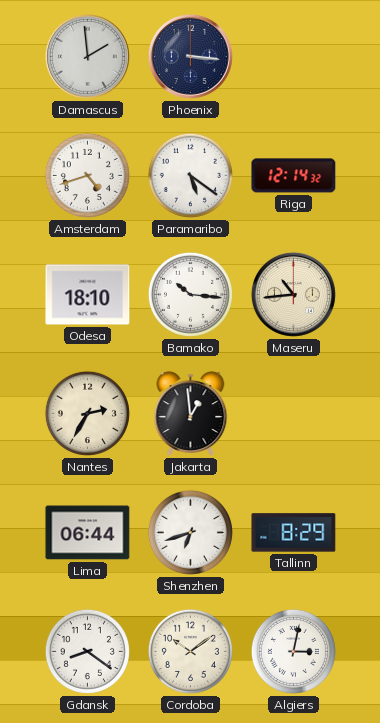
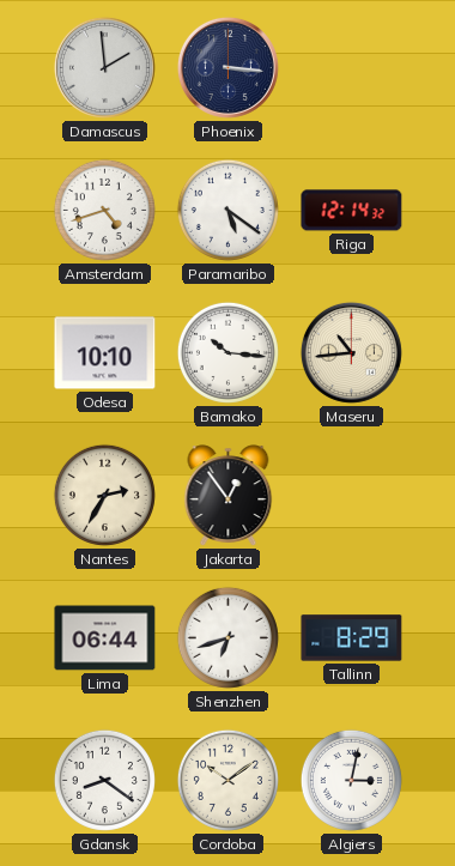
Odesa: 18:10 -> 10:10 (105, 353)
Jakarta: 12:59 -> 12:54 (229, 496)
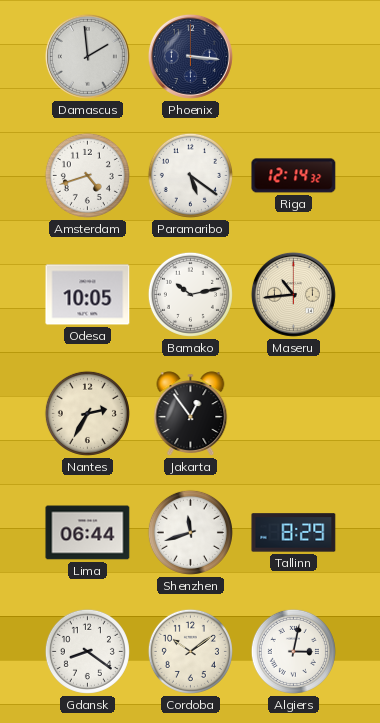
Odesa: 10:10 -> 10:05 (88, 295)
Bamako: 10:16 -> 10:13 (190, 294)
Shenzhen: 6:42 -> 11:42 (190, 532)
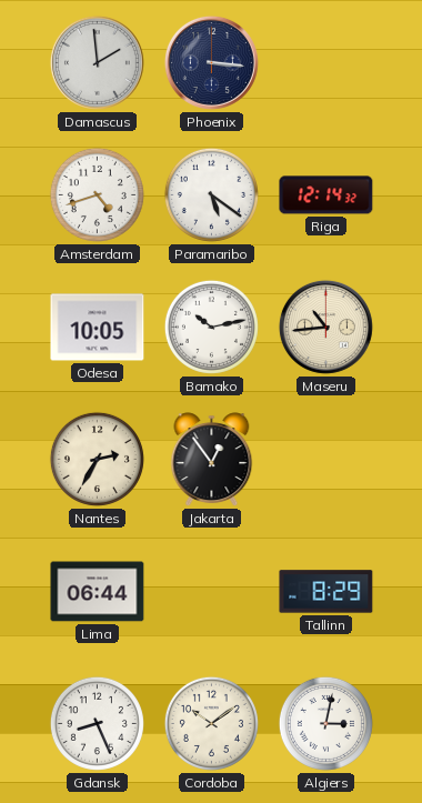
Shenzhen: 11:42 -> none (190, 532)
Gdansk: 8:21 -> 8:26 (97, 723)
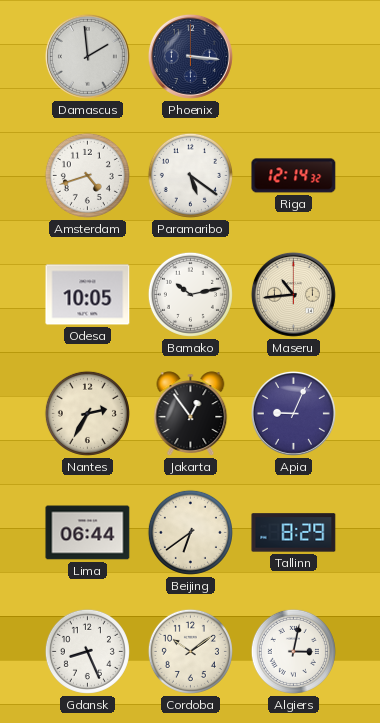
Apia: none -> 9:04 (293, 413)
Beijing: none -> 6:39 (190, 532)
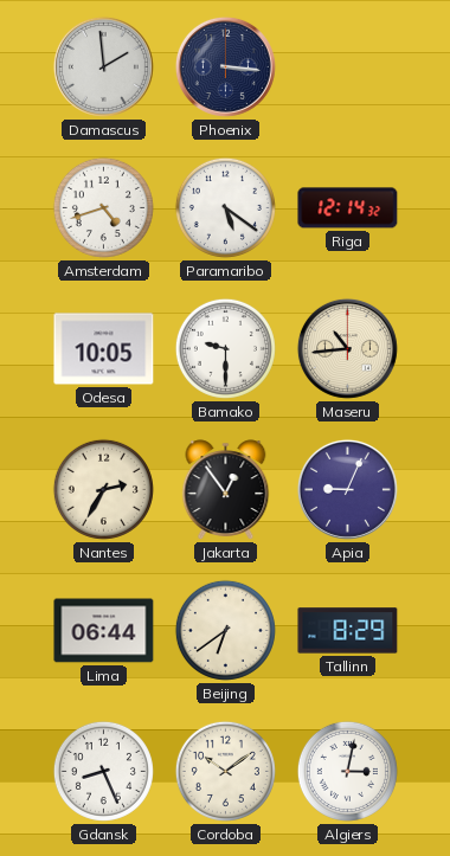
Bamako: 10:13 -> 9:30 (225, 348)
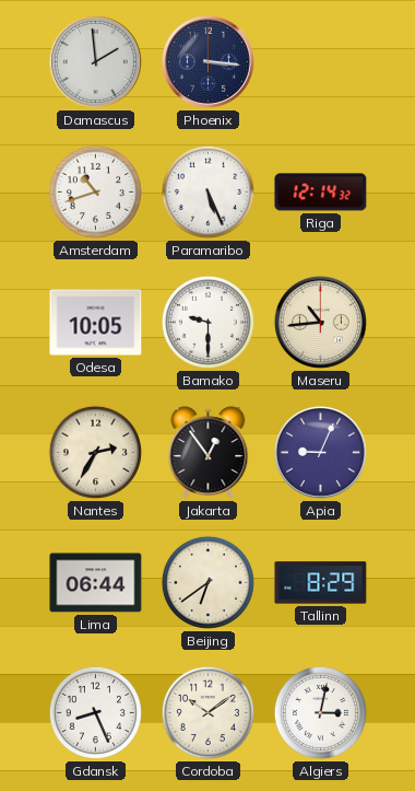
Amsterdam: 4:42 -> 10:42 (95, 191)
Paramaribo: 5:21 -> 5:26 (207, 191)
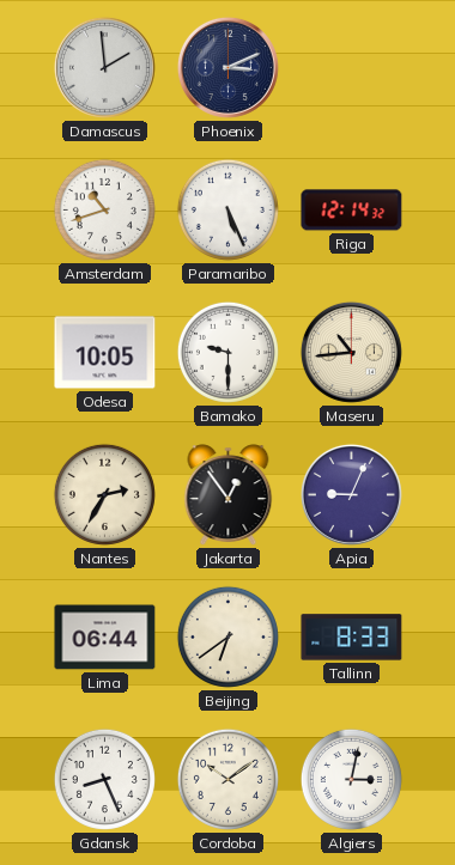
Phoenix: 3:16 -> 3:11 (227, 67)
Tallinn: 8:29 -> 8:33 (352, 638)
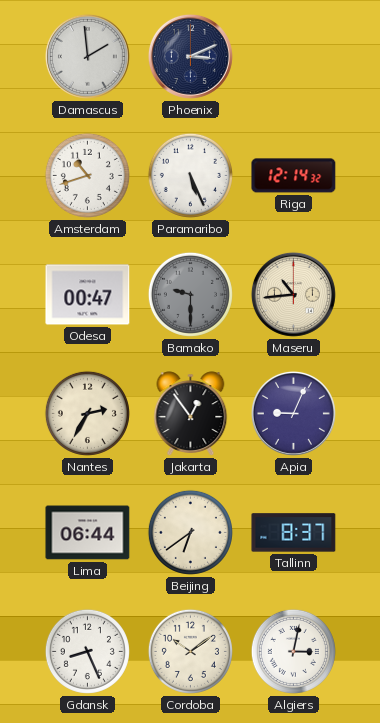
Odesa: 10:05 -> 00:47 (88, 295)
Bamako dial: white -> grey (190, 294)
Tallinn: 8:33 -> 8:37 (294, 533)
